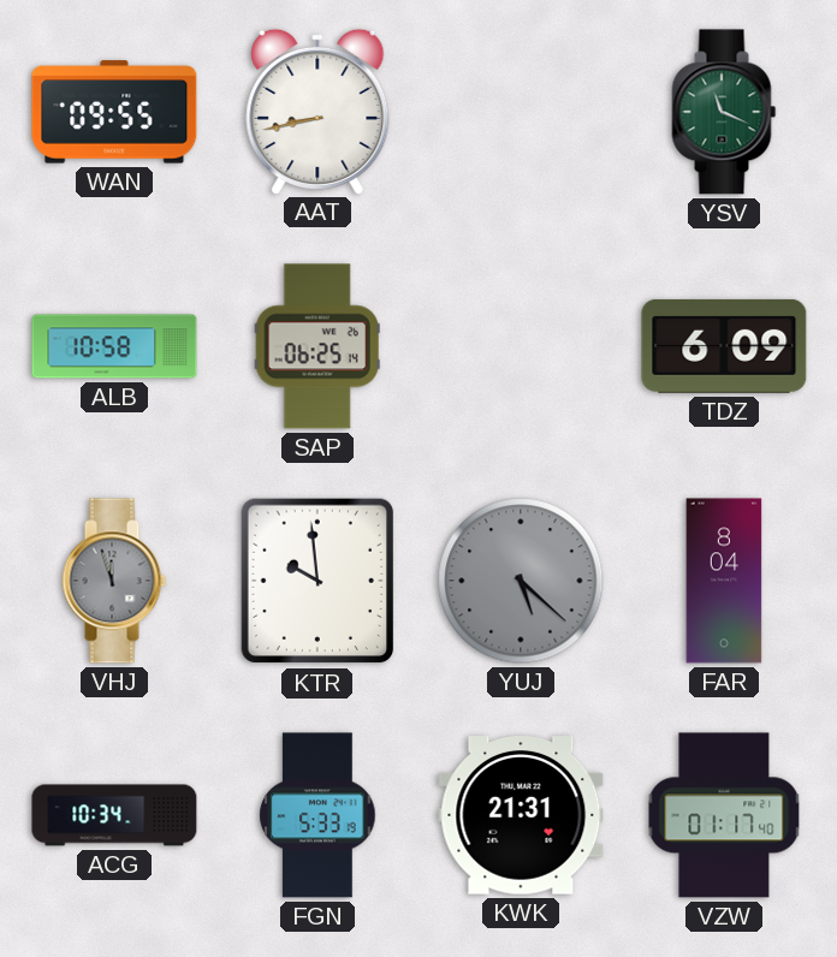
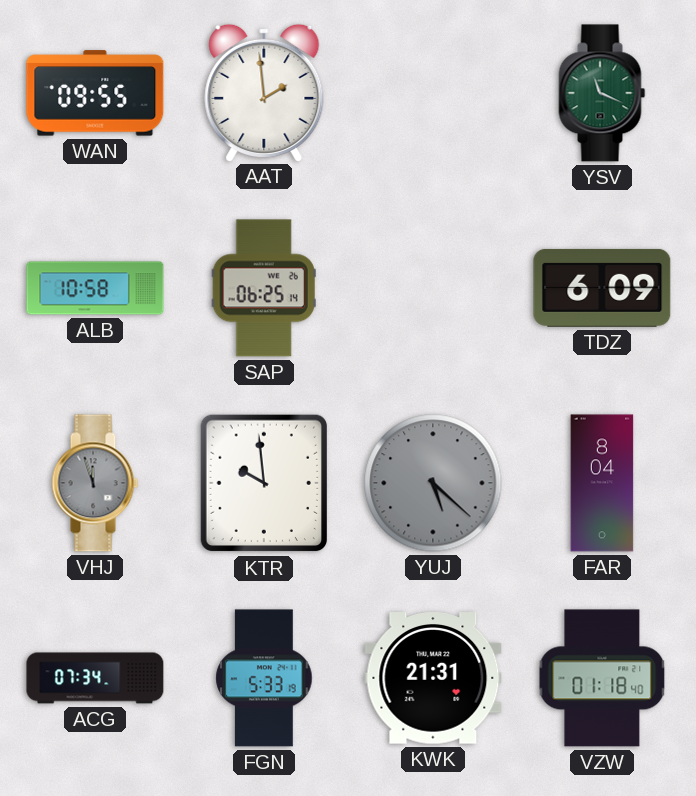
AAT: 8:43 -> 1:59 (264, 92)
ACG: 10:34 -> 07:34 (95, 678)
VZW: 01:17 -> 01:18 (602, 678)
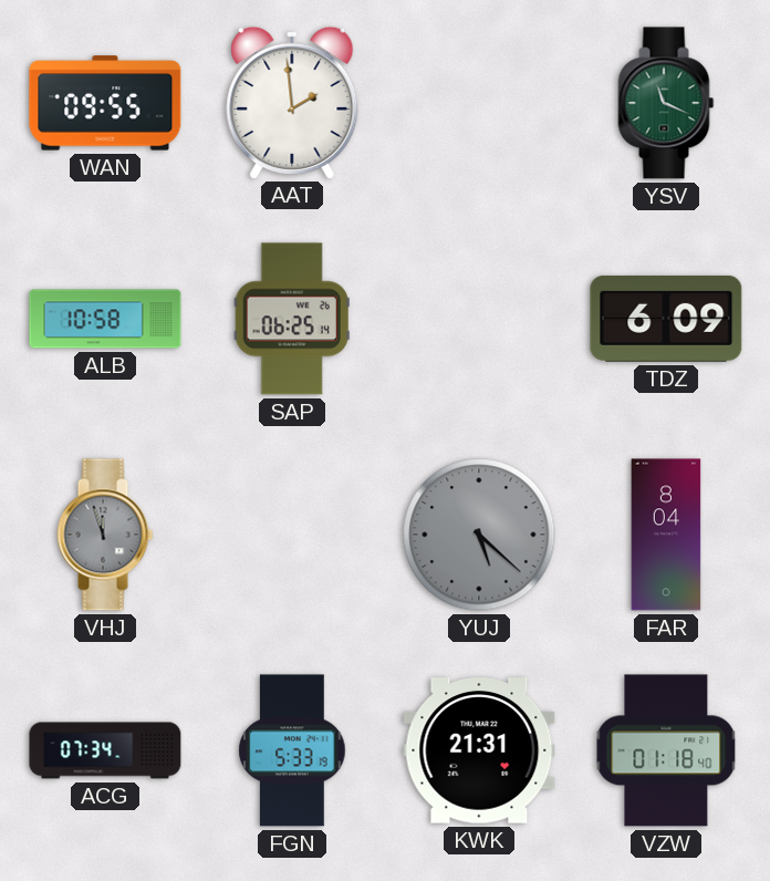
KTR: 9:59 -> none (263, 483)
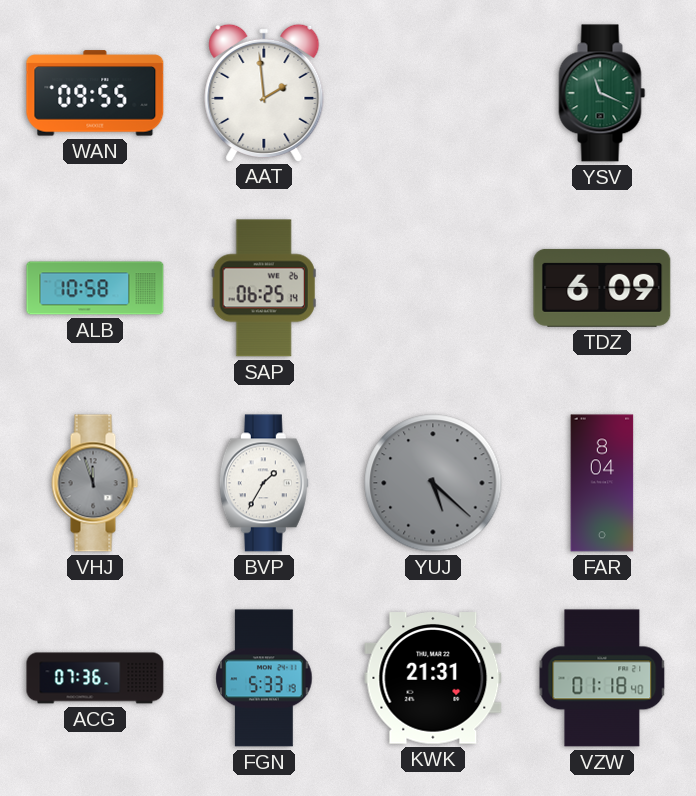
BVP: none -> 1:35 (264, 483)
ACG: 07:34 -> 07:36 (95, 678)
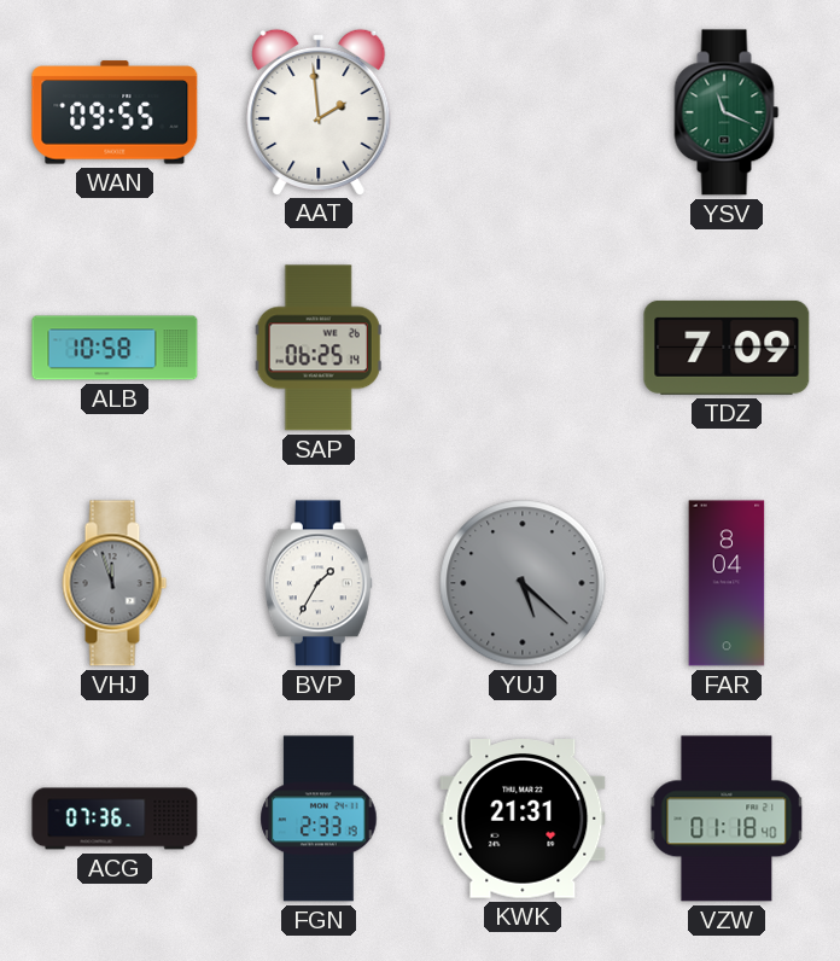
TDZ: 6:09 -> 7:09 (727, 348)
FGN: 5:33 -> 2:33 (319, 819)
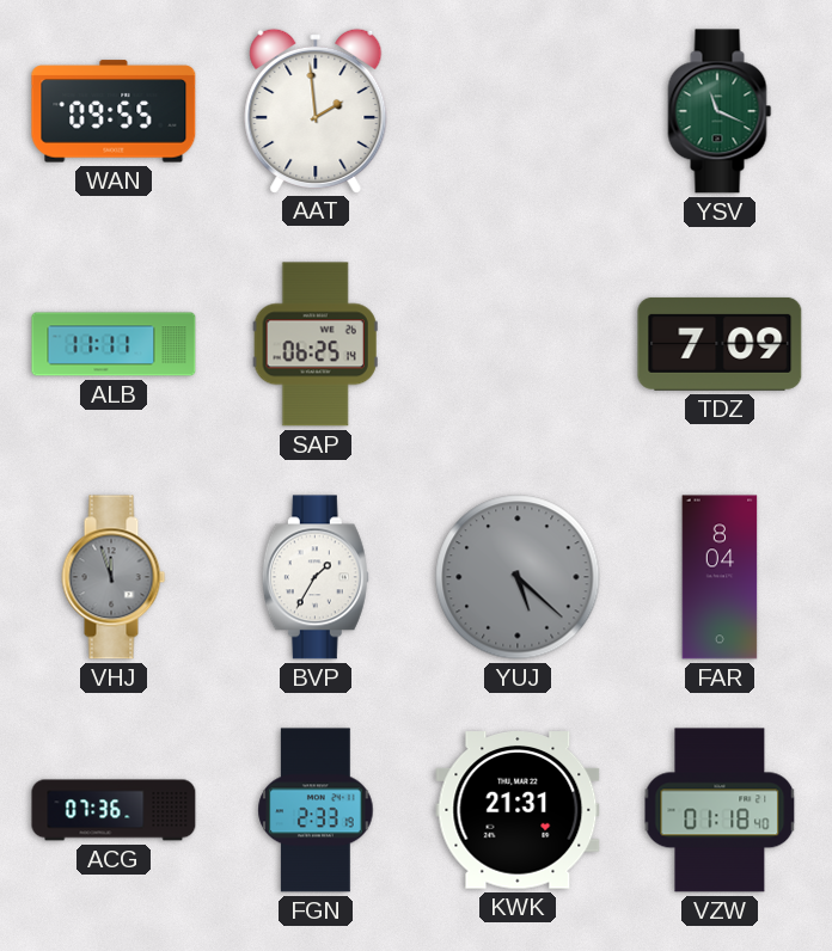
ALB: 10:58 -> 11:11 (114, 344)
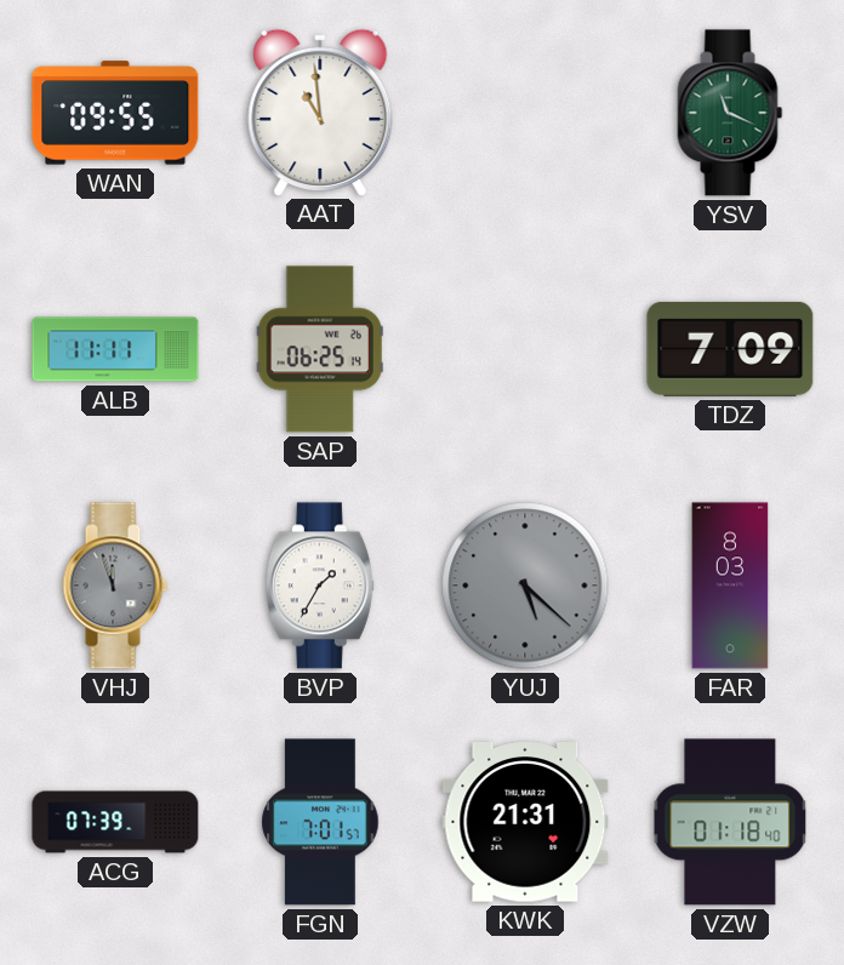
AAT: 1:59 -> 10:59 (320, 112)
FAR: 8:04 -> 8:03 (730, 586)
ACG: 07:36 -> 07:39 (115, 822)
FGN: 2:33 -> 7:01 (320, 822)
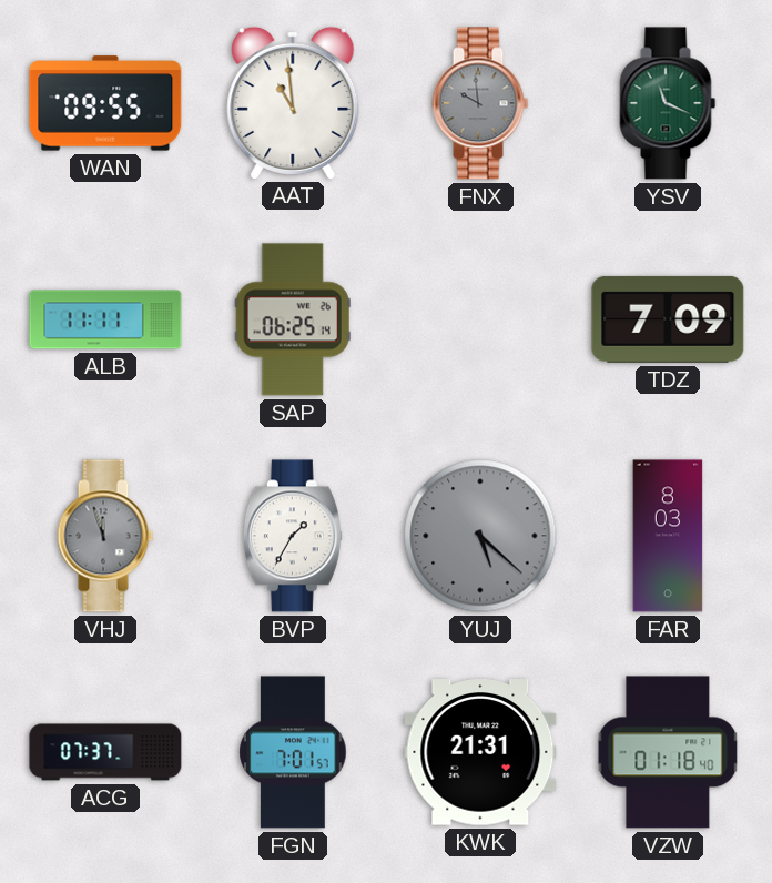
FNX: none -> 9:59 (480, 103)
ACG: 07:39 -> 07:37 (105, 752)
